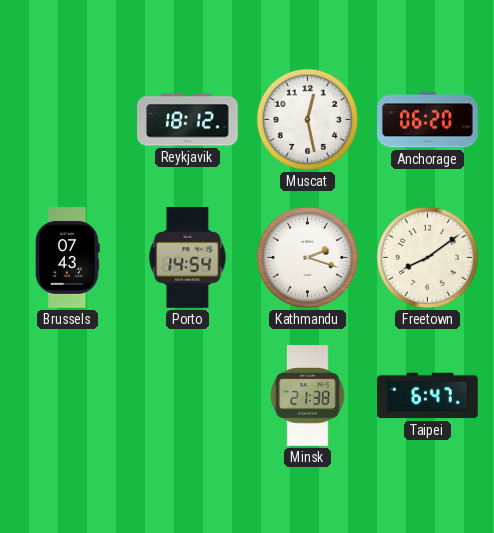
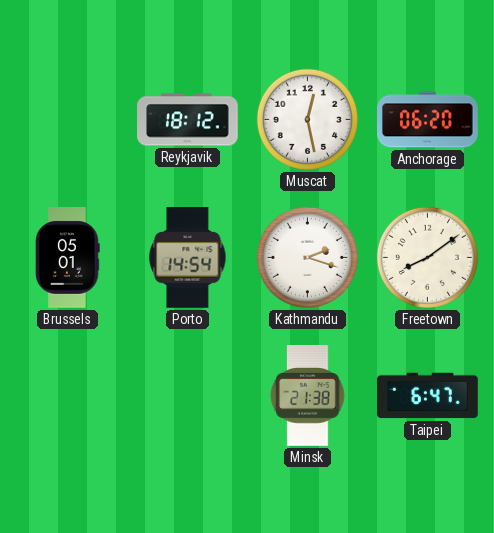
Brussels: 07:43 -> 05:01 (68, 258)
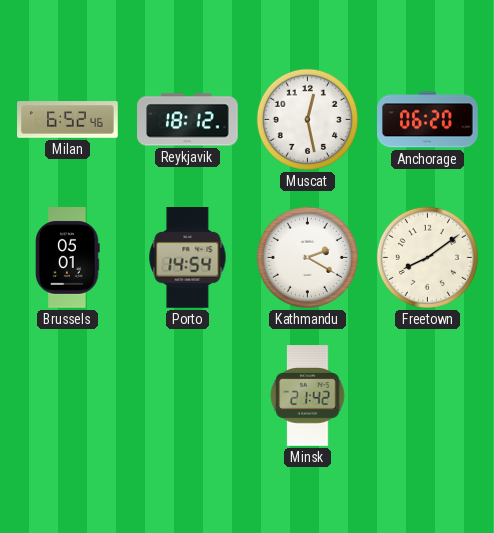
Milan: none -> 6:52 (68, 120)
Kathmandu: 2:18 -> 2:20 (307, 257)
Minsk: 21:38 -> 21:42 (308, 396)
Taipei: 6:47 -> none (428, 396)
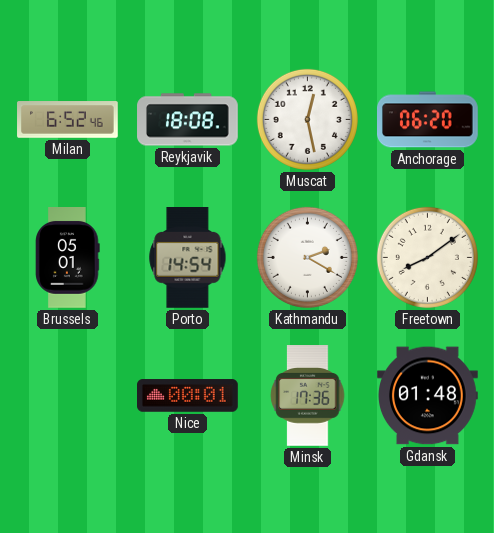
Reykjavik: 18:12 -> 18:08 (188, 120)
Nice: none -> 00:01 (188, 396)
Minsk: 21:42 -> 17:36 (308, 396)
Gdansk: none -> 01:48 (428, 396)
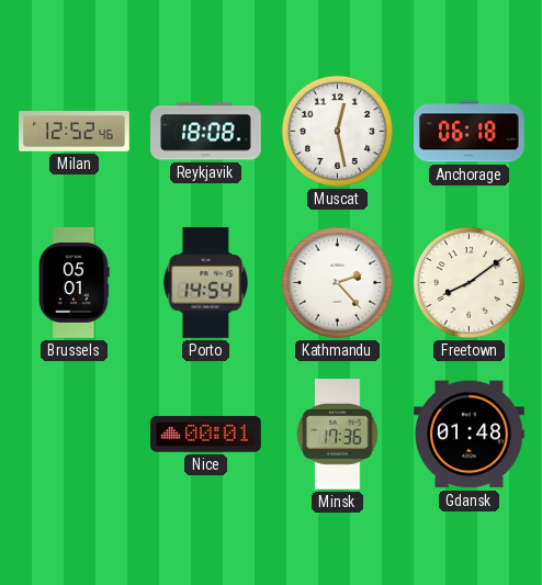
Milan: 6:52 -> 12:52 (75, 132)
Anchorage: 06:20 -> 06:18 (470, 132)
Kathmandu: 2:20 -> 2:23 (337, 282)
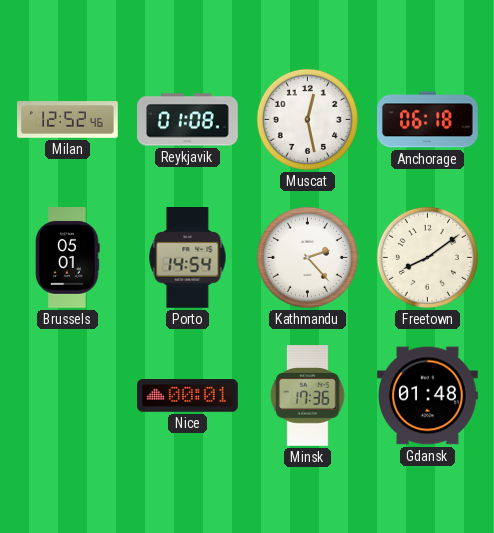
Reykjavik: 18:08 -> 01:08 (188, 120)
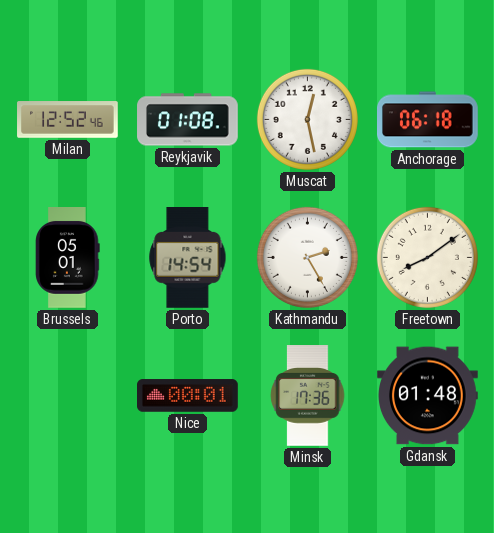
Kathmandu: 2:23 -> 2:25 (307, 257)
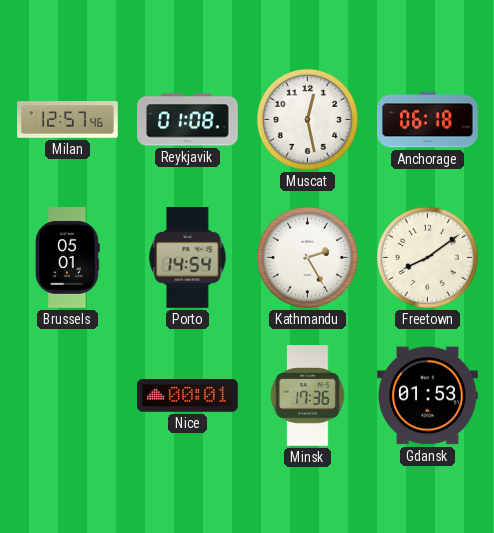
Milan: 12:52 -> 12:57 (68, 120)
Gdansk: 01:48 -> 01:53 (428, 396)
